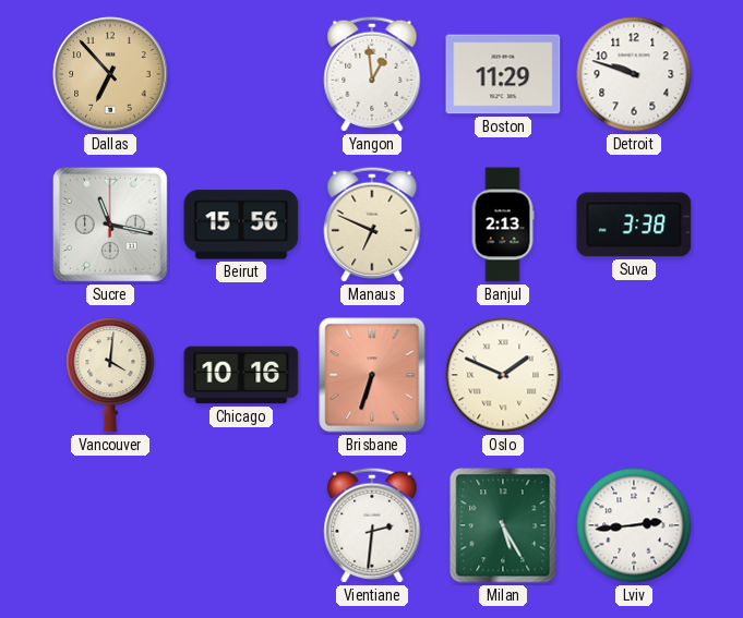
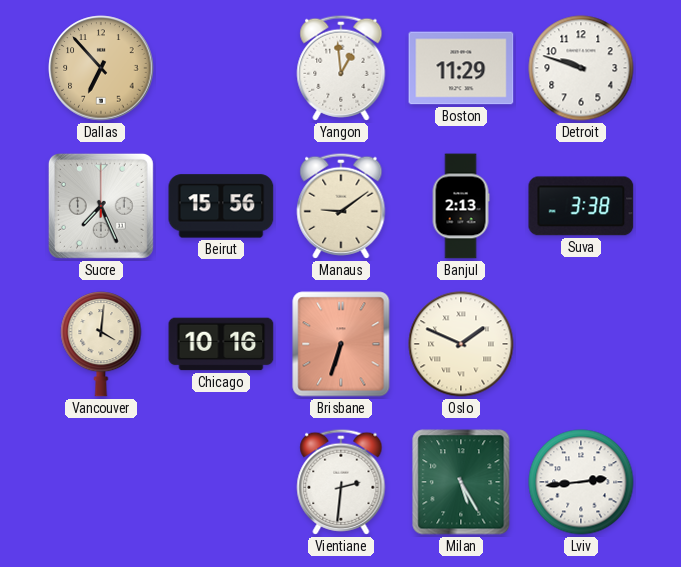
Sucre: 11:17 -> 7:26 (101, 206)
Manaus: 6:49 -> 9:09 (341, 206)
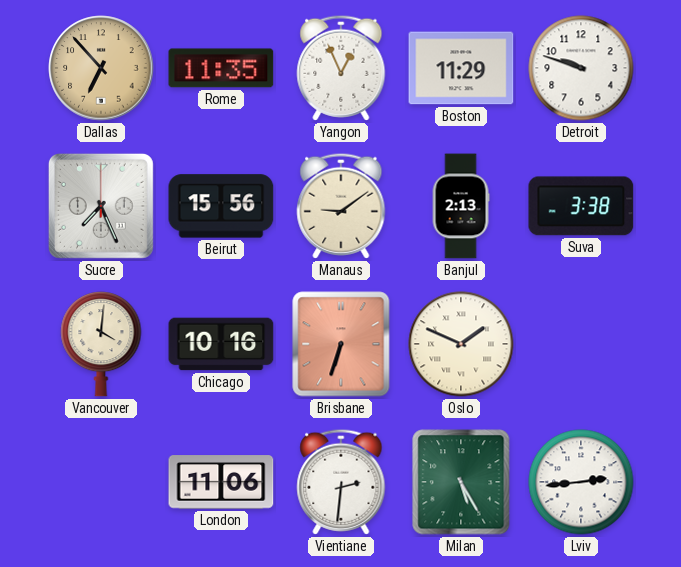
Rome: none -> 11:35 (221, 68)
Yangon: 12:59 -> 12:56 (341, 68)
London: none -> 11:06 (221, 482)
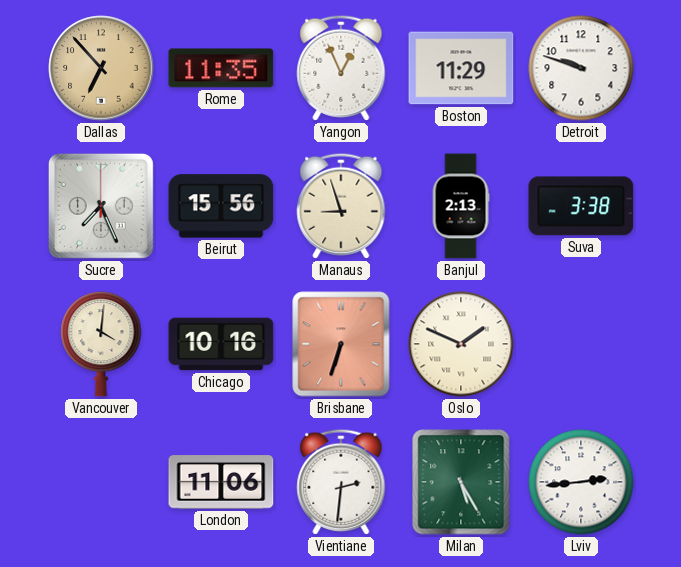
Manaus: 9:09 -> 8:57 (341, 206)
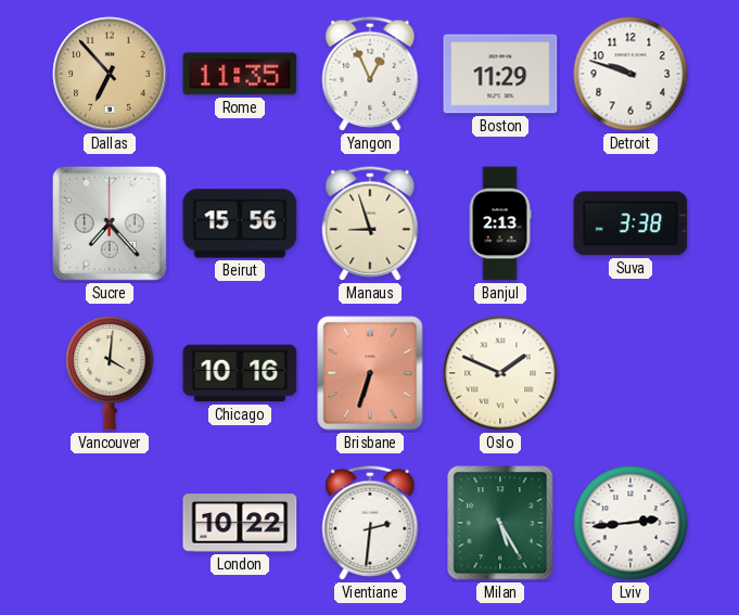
Sucre: 7:26 -> 7:23 (110, 223)
London: 11:06 -> 10:22 (240, 523)
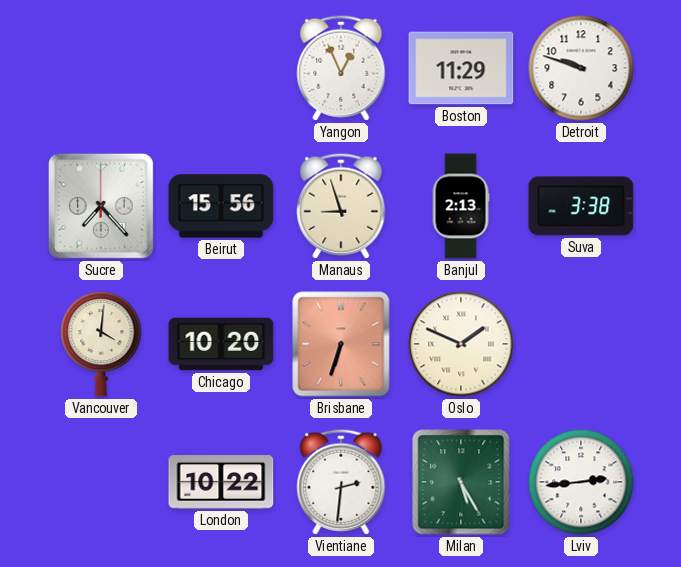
Dallas: 6:53 -> none (110, 74)
Rome: 11:35 -> none (240, 74)
Chicago: 10:16 -> 10:20 (221, 344)
